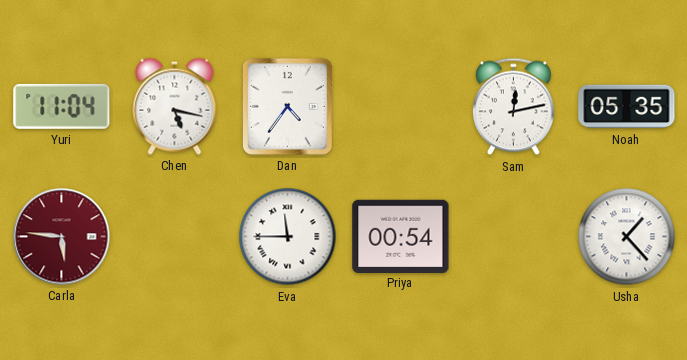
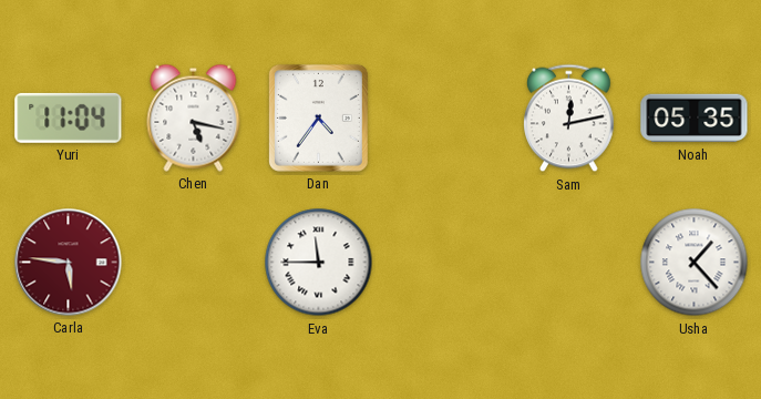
Priya: 00:54 -> none (401, 236)
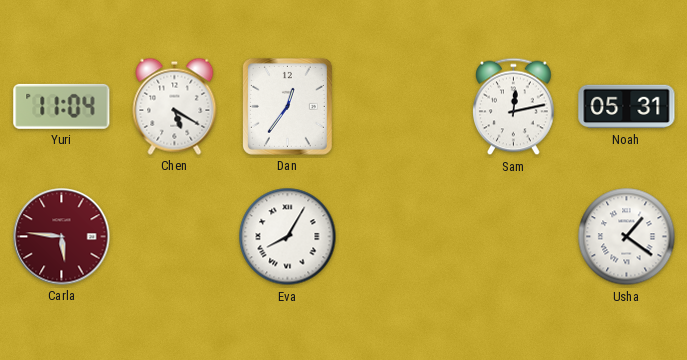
Chen: 5:17 -> 5:20 (175, 106)
Dan: 4:36 -> 12:36 (287, 106)
Noah: 05:35 -> 05:31 (627, 107)
Eva: 11:45 -> 8:05 (288, 237)
Usha: 1:23 -> 1:21 (627, 237)
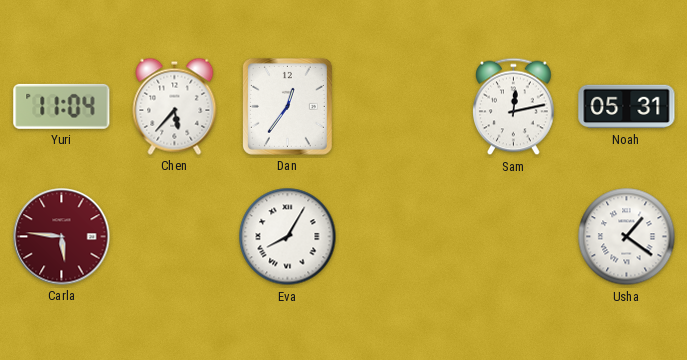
Chen: 5:20 -> 5:37 (175, 106)
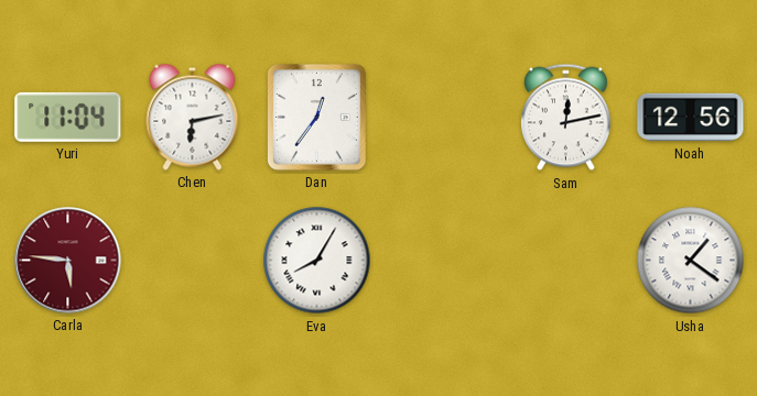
Chen: 5:37 -> 6:13 (193, 117)
Noah: 05:31 -> 12:56 (691, 118)
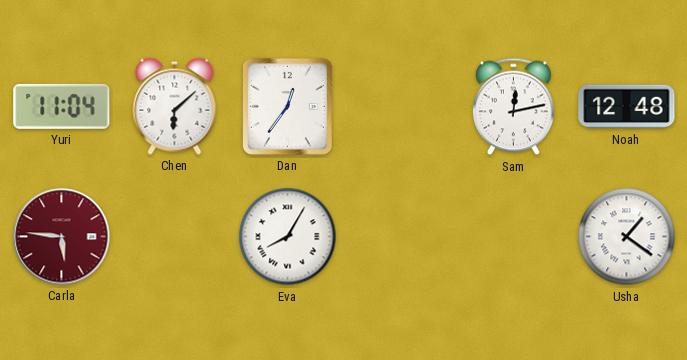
Chen: 6:13 -> 6:08 (175, 106)
Noah: 12:56 -> 12:48 (627, 107)
